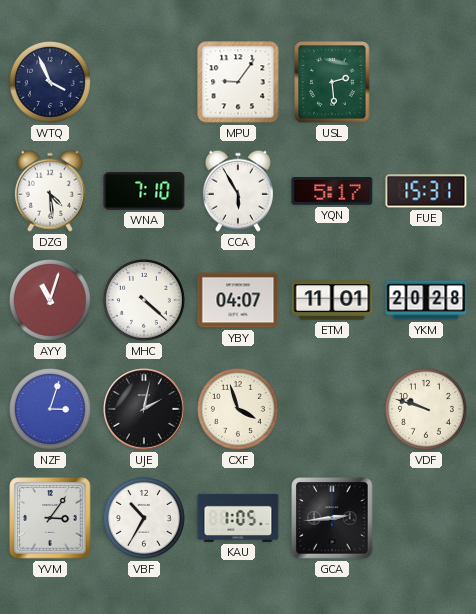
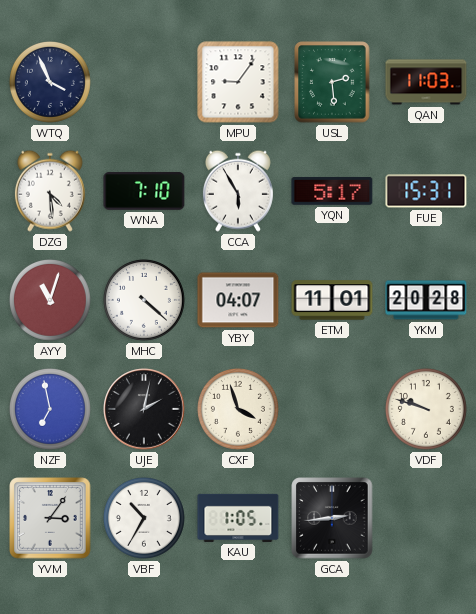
QAN: none -> 11:03 (426, 82)
NZF: 3:03 -> 6:58 (50, 409)
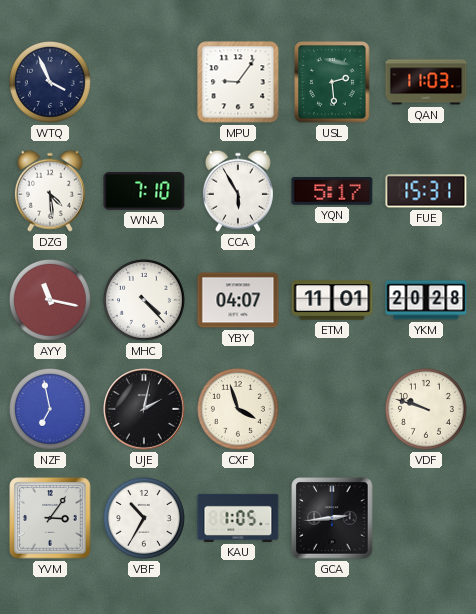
AYY: 11:03 -> 11:17 (50, 300)
MHC: 4:22 -> 4:23 (144, 300)
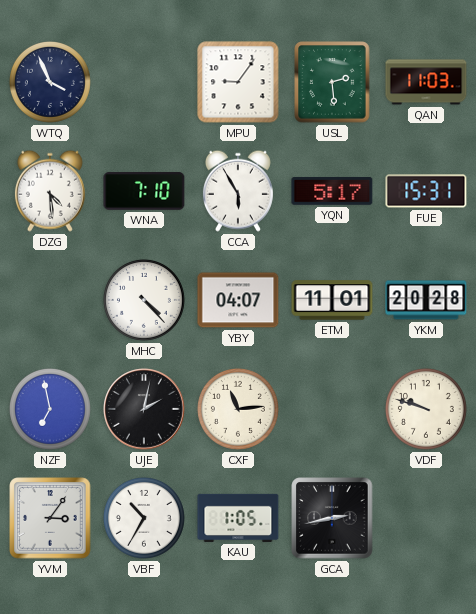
AYY: 11:17 -> none (50, 300)
CXF: 3:57 -> 11:14 (238, 409)
GCA: 2:44 -> 2:43 (332, 518)
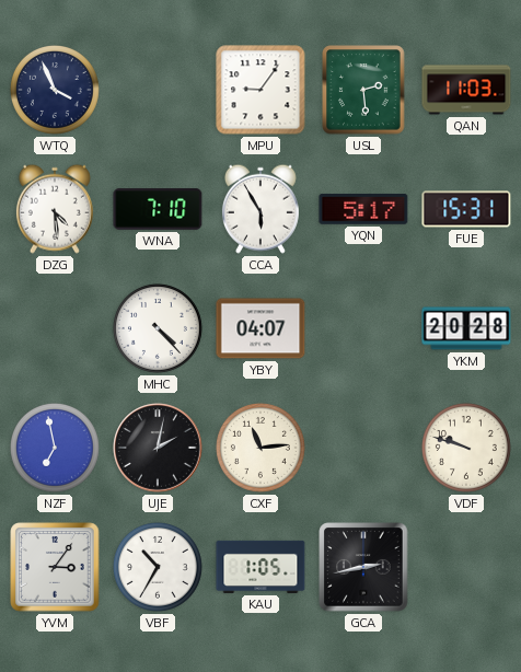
ETM: 11:01 -> none (332, 300)
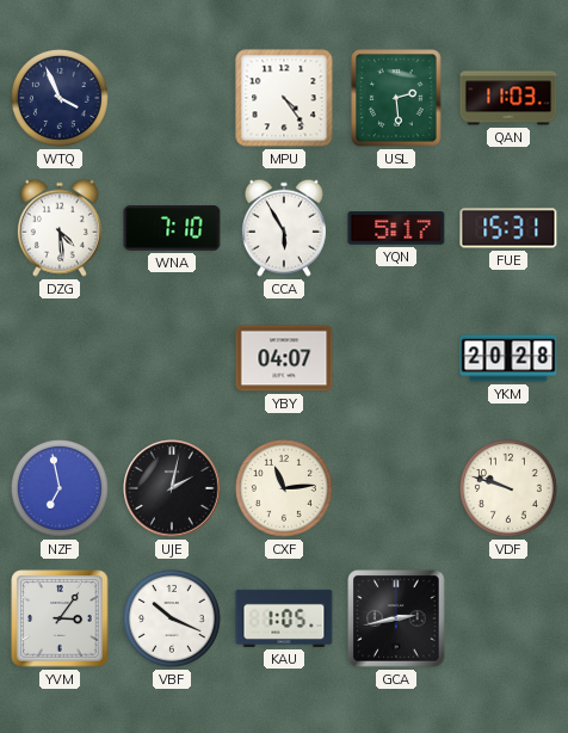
MPU: 9:06 -> 4:24 (284, 98)
MHC: 4:23 -> none (158, 328)
VBF: 10:35 -> 10:19 (172, 618)
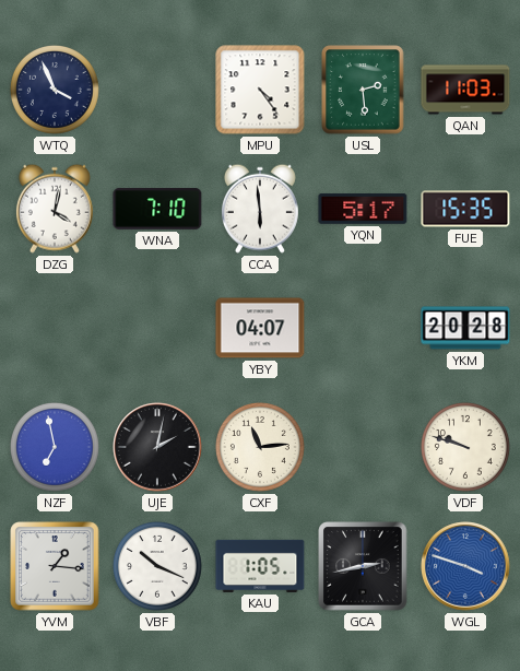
DZG: 4:29 -> 4:02 (55, 209)
CCA: 5:55 -> 5:59 (260, 209)
FUE: 15:31 -> 15:35 (465, 209)
YVM: 3:06 -> 1:16 (55, 566)
WGL: none -> 3:48 (465, 566)
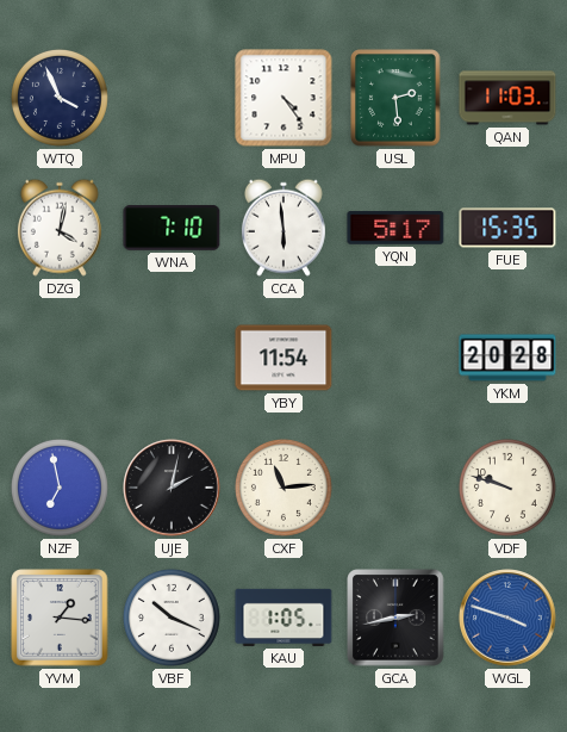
YBY: 04:07 -> 11:54 (283, 358)
